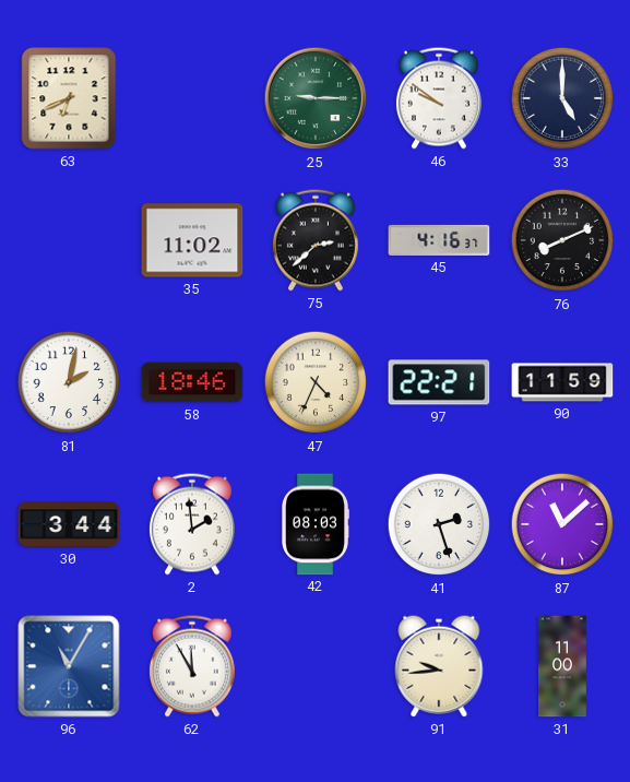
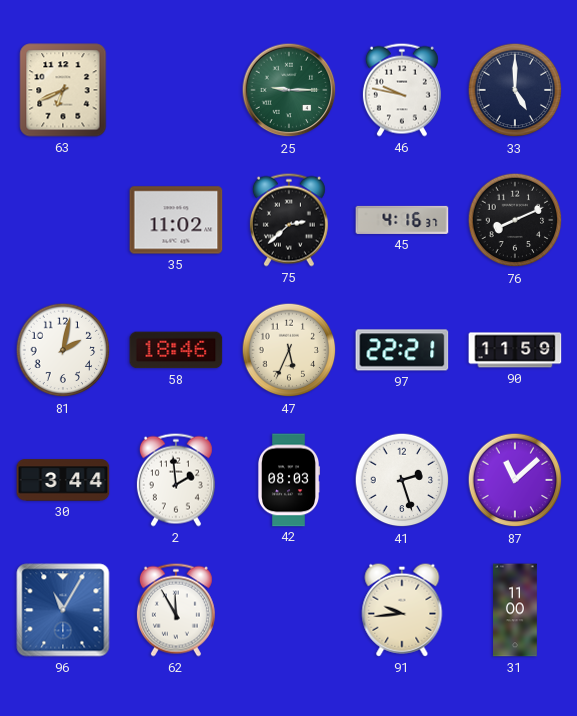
46: 9:51 -> 9:47 (402, 90)
47: 4:34 -> 5:34 (289, 350)
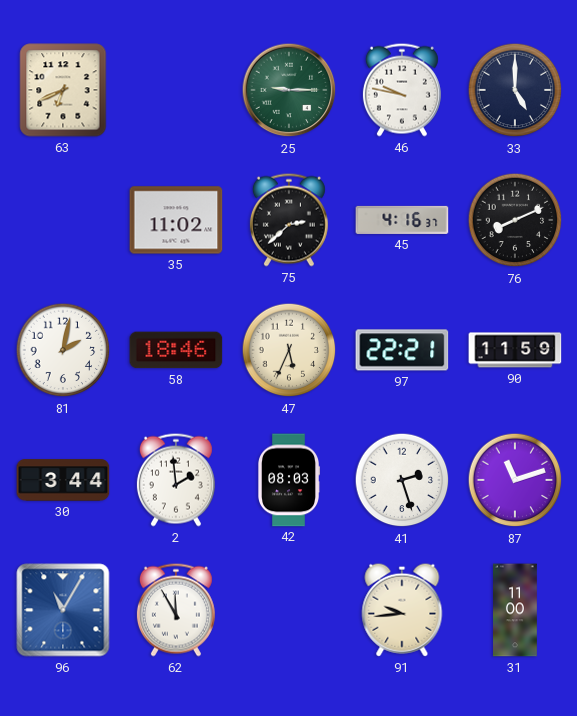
87: 11:08 -> 11:12 (515, 480)
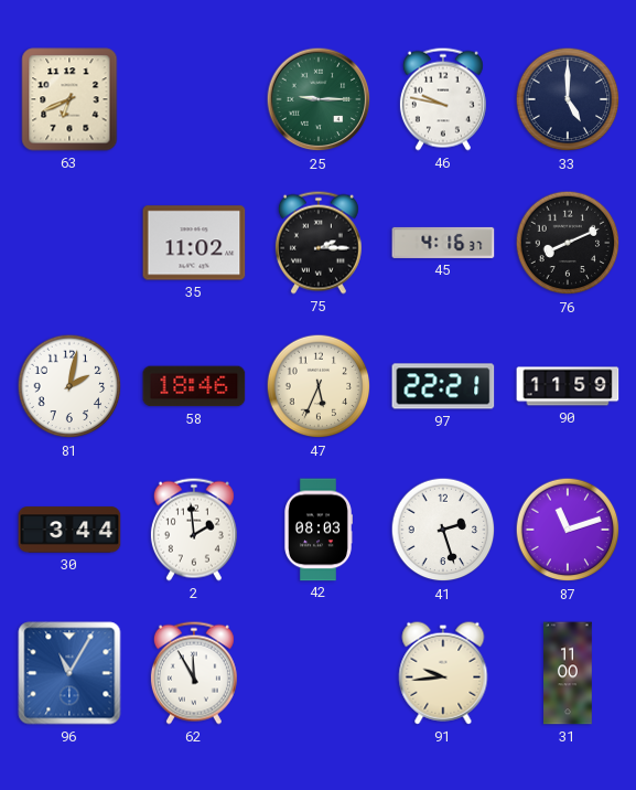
75: 2:38 -> 2:15 (319, 243)
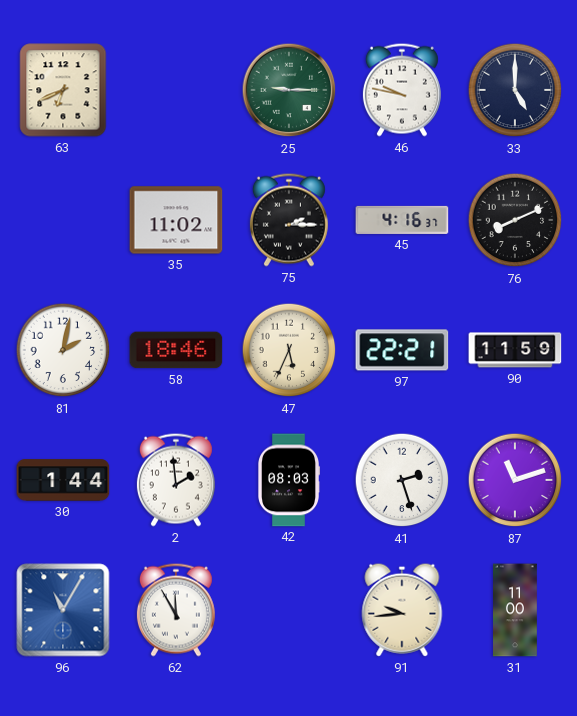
30: 3:44 -> 1:44 (63, 480)
